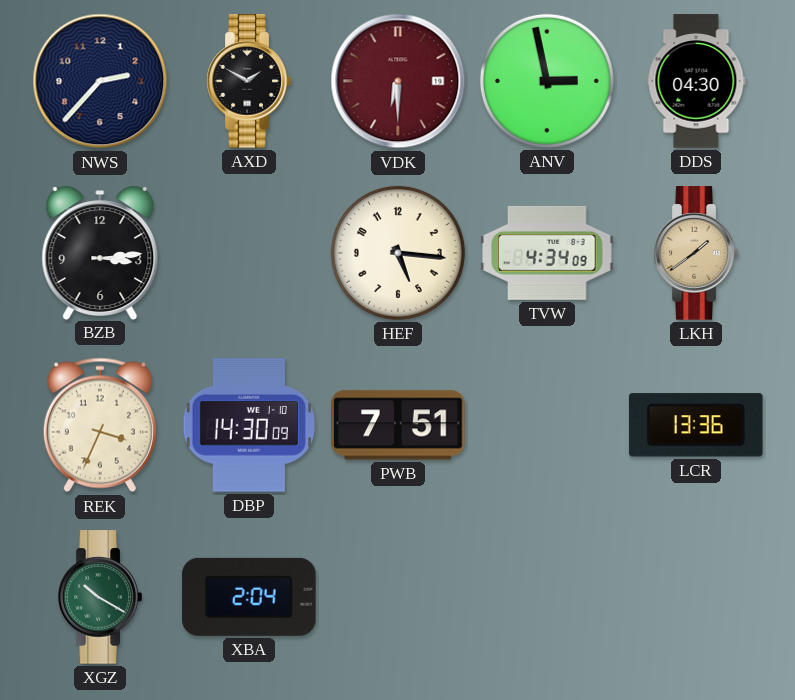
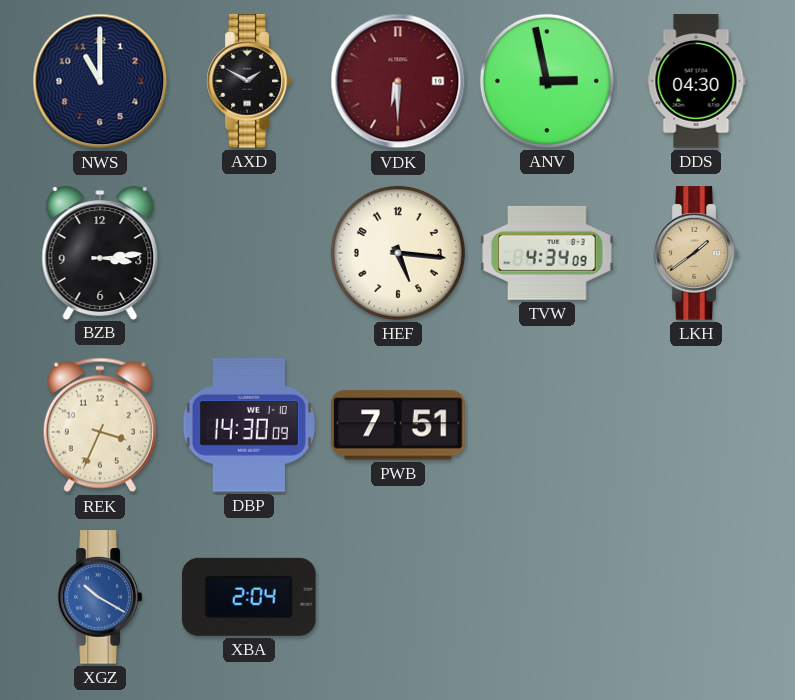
NWS: 2:37 -> 11:00 (100, 81)
LCR: 13:36 -> none (696, 425)
XGZ dial: green -> blue (100, 597)
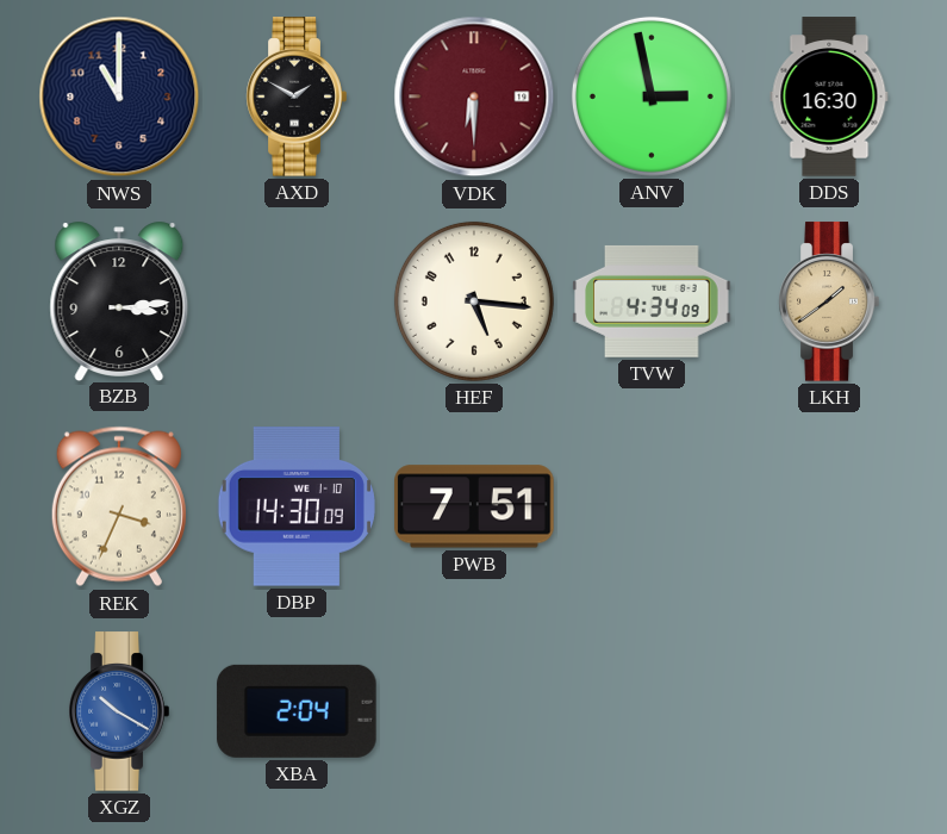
DDS: 04:30 -> 16:30 (829, 97)
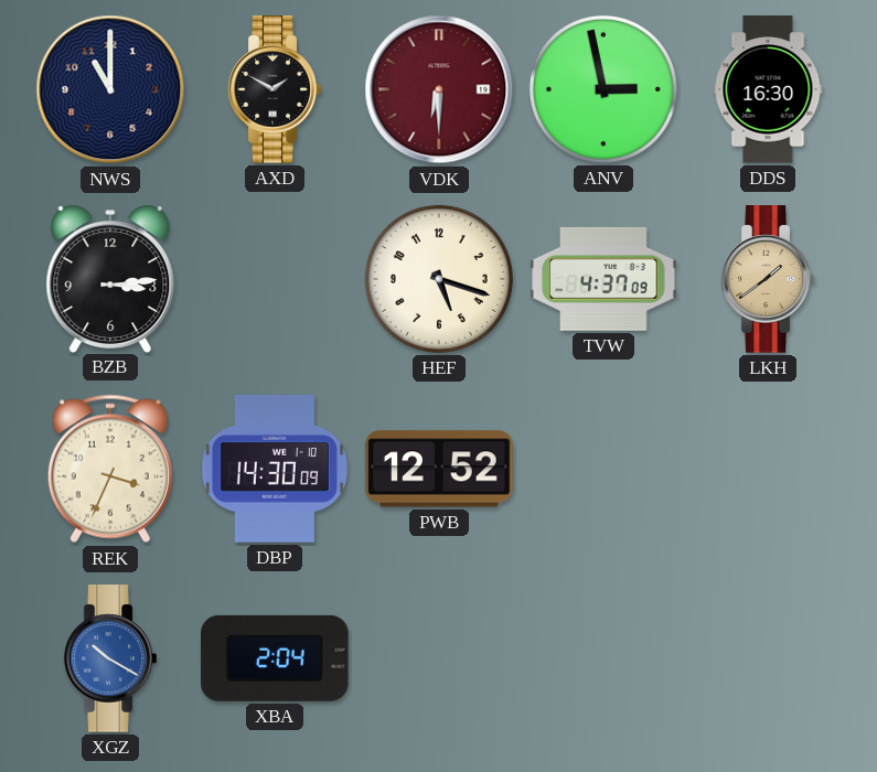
HEF: 5:16 -> 5:18 (439, 279)
TVW: 4:34 -> 4:37 (603, 279)
PWB: 7:51 -> 12:52 (439, 469)
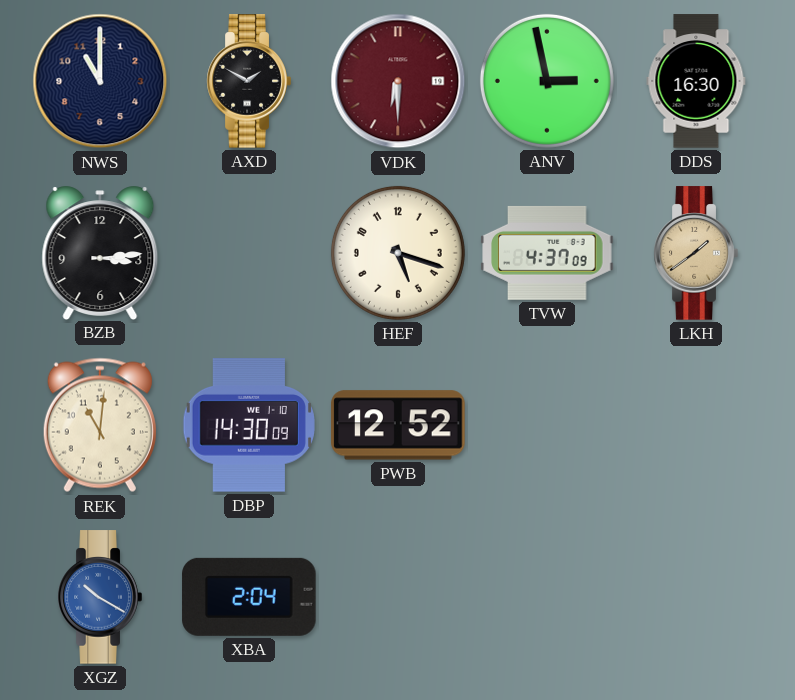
REK: 3:34 -> 11:01 (100, 425)
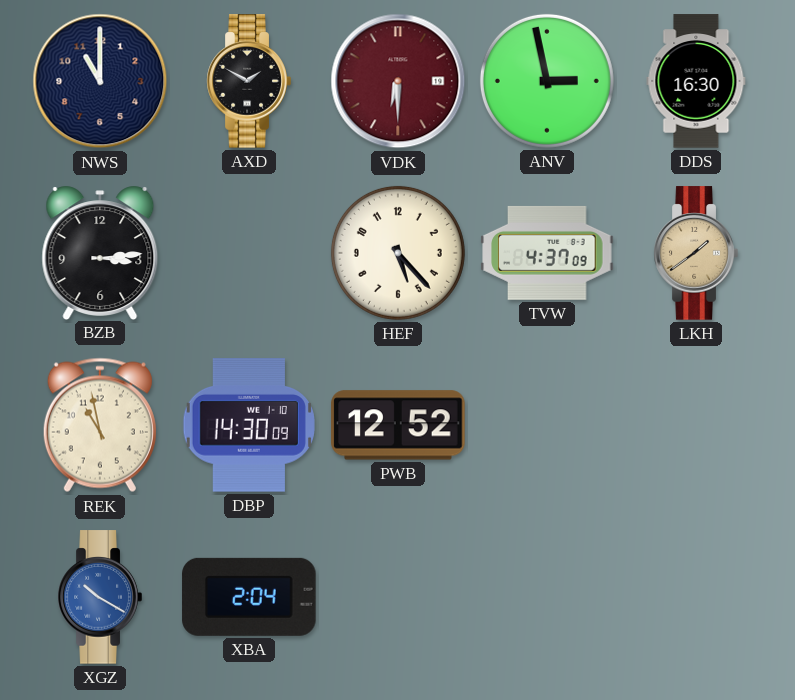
HEF: 5:18 -> 5:23 (398, 253)
REK: 11:01 -> 10:58 (100, 425)
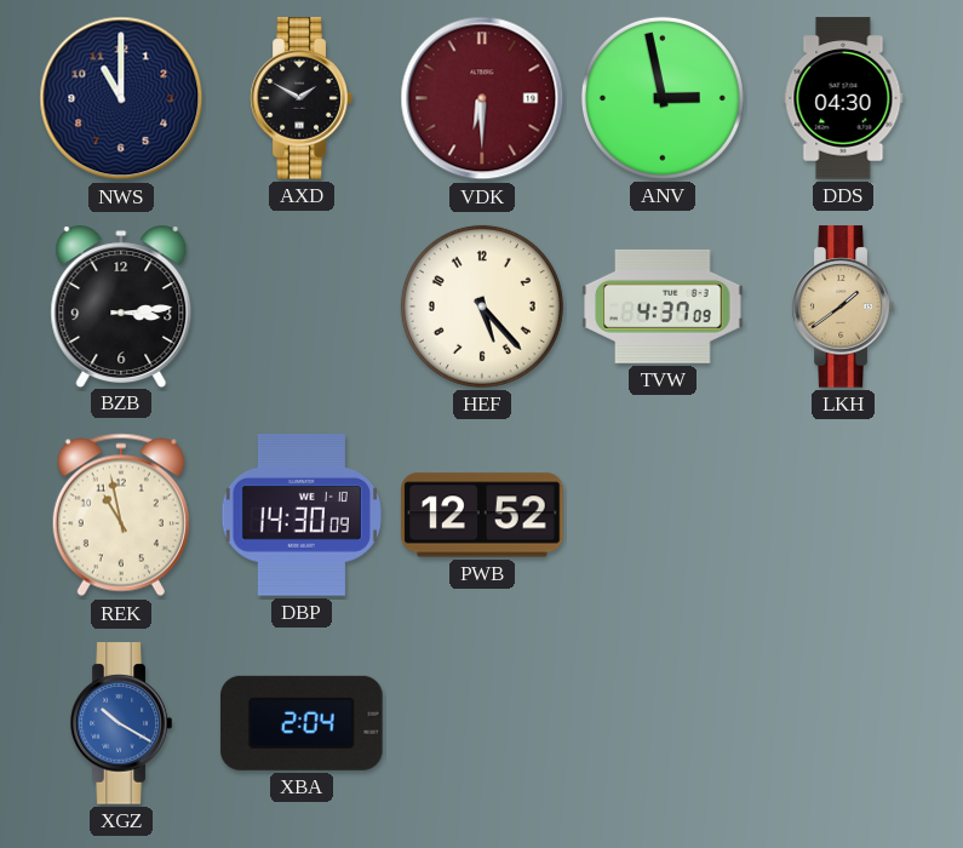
DDS: 16:30 -> 04:30 (843, 98)
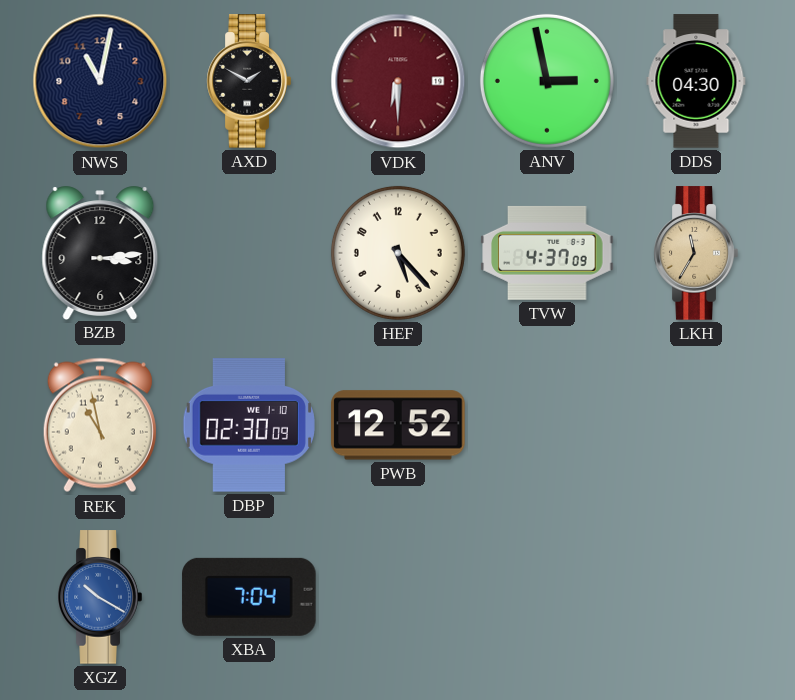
NWS: 11:00 -> 11:02 (100, 81)
LKH: 1:39 -> 11:35 (696, 253)
DBP: 14:30 -> 02:30 (249, 425)
XBA: 2:04 -> 7:04 (249, 597)
